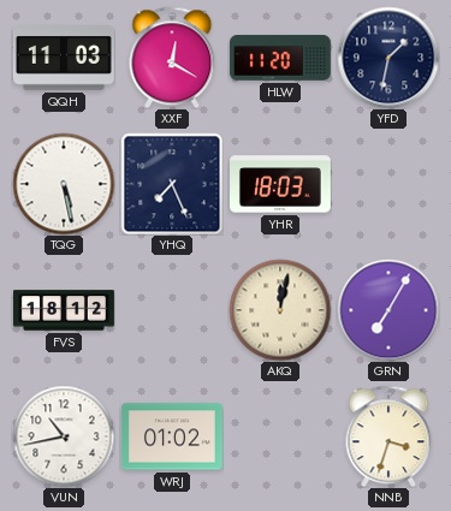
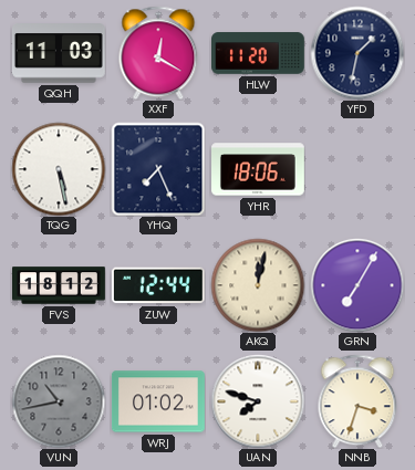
YHR: 18:03 -> 18:06 (259, 169)
ZUW: none -> 12:44 (158, 285)
VUN dial: white -> grey (59, 401)
UAN: none -> 7:48 (258, 401)
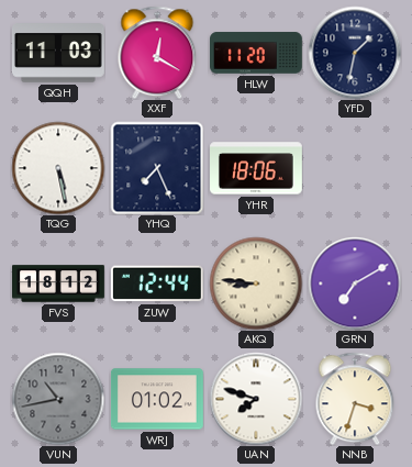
AKQ: 12:02 -> 8:46 (256, 283)
GRN: 7:05 -> 7:10 (355, 283)
